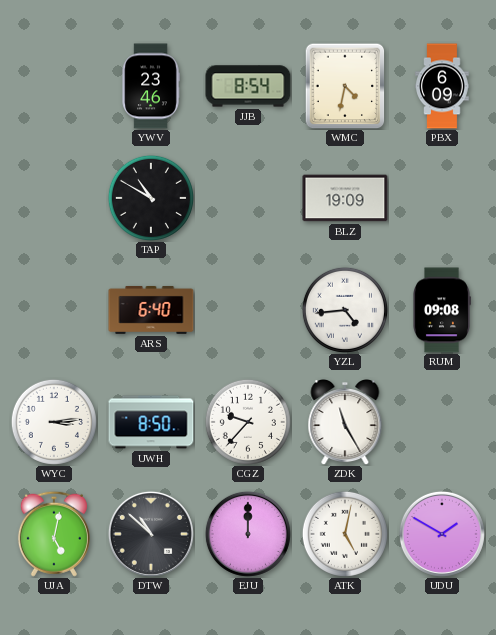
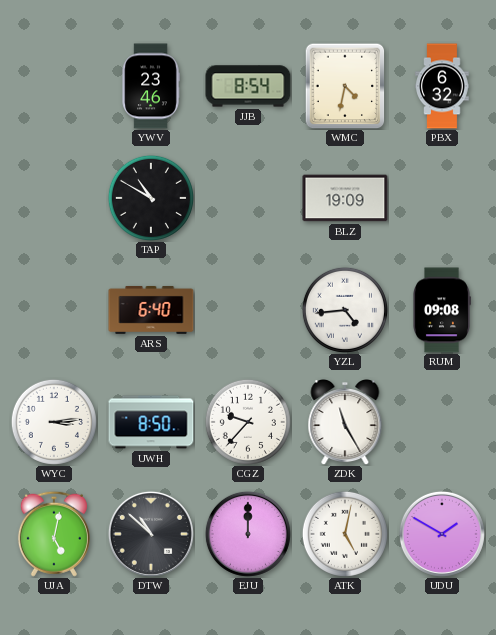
PBX: 6:09 -> 6:32 (442, 86)
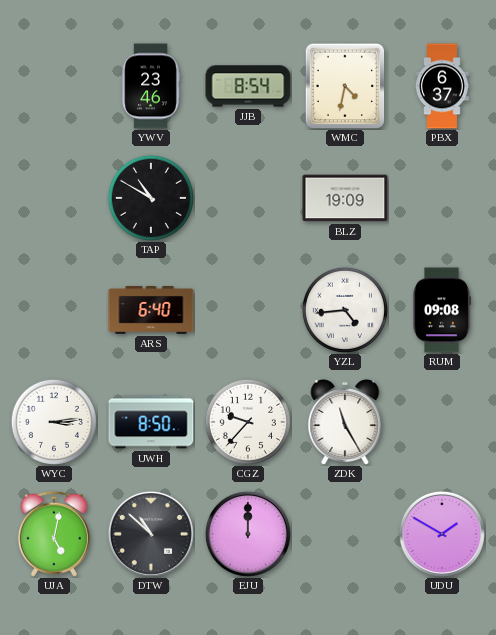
PBX: 6:32 -> 6:37 (442, 86)
ATK: 5:02 -> none (345, 534)
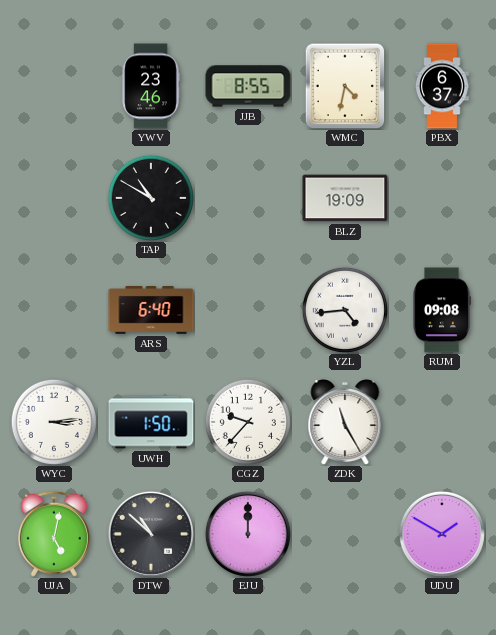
JJB: 8:54 -> 8:55 (248, 86)
UWH: 8:50 -> 1:50 (151, 422)
